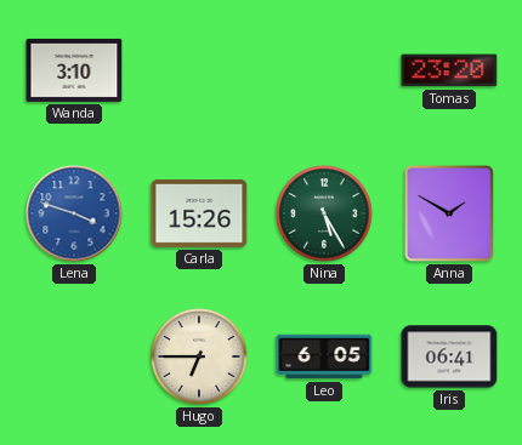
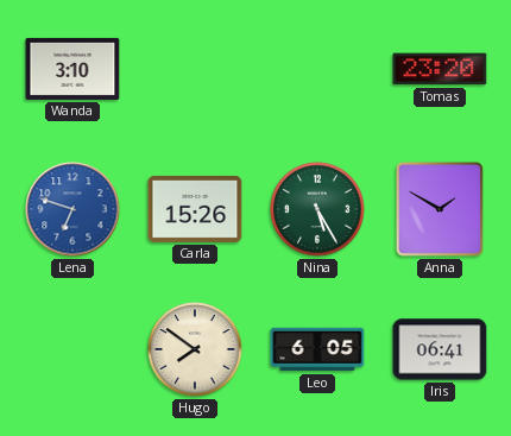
Lena: 3:48 -> 6:48 (72, 209)
Hugo: 6:45 -> 7:51 (195, 349)
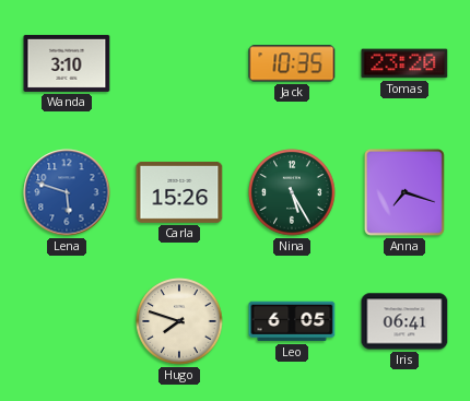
Jack: none -> 10:35 (292, 63)
Lena: 6:48 -> 5:48 (67, 192)
Anna: 1:50 -> 7:18 (404, 192)
Hugo: 7:51 -> 7:48 (179, 321)
